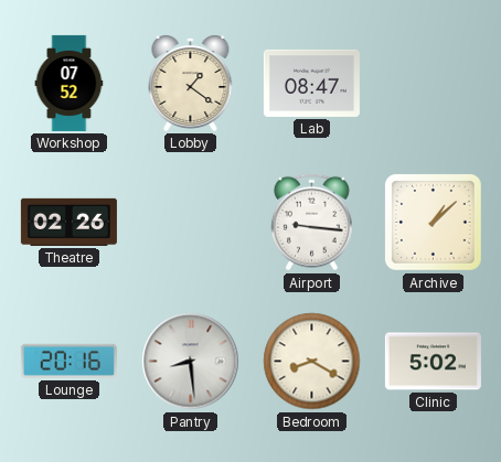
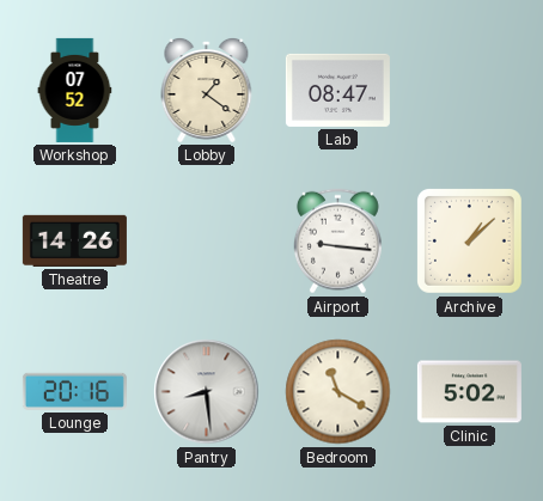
Theatre: 02:26 -> 14:26 (74, 240)
Bedroom: 8:20 -> 11:20 (338, 392)
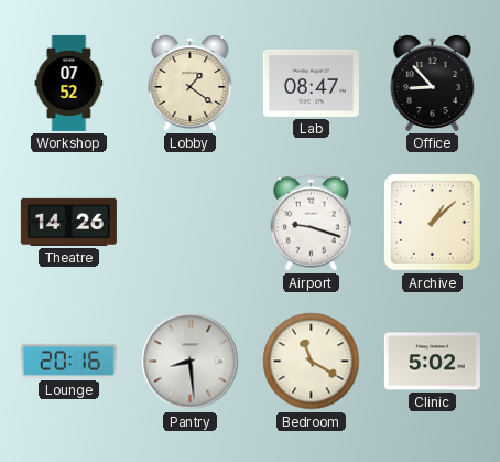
Office: none -> 8:53 (433, 83)
Airport: 9:16 -> 9:18 (311, 223)
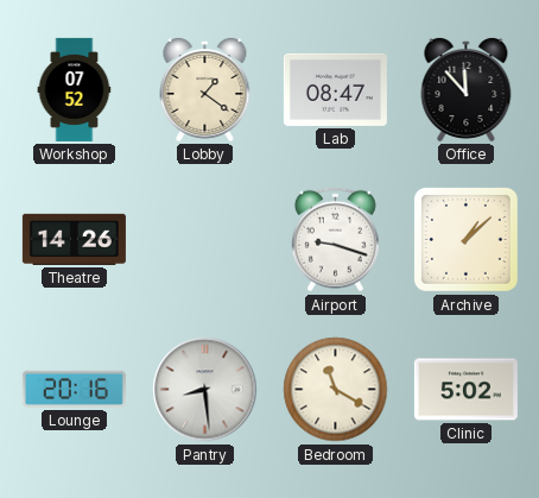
Office: 8:53 -> 11:53 (467, 89)
